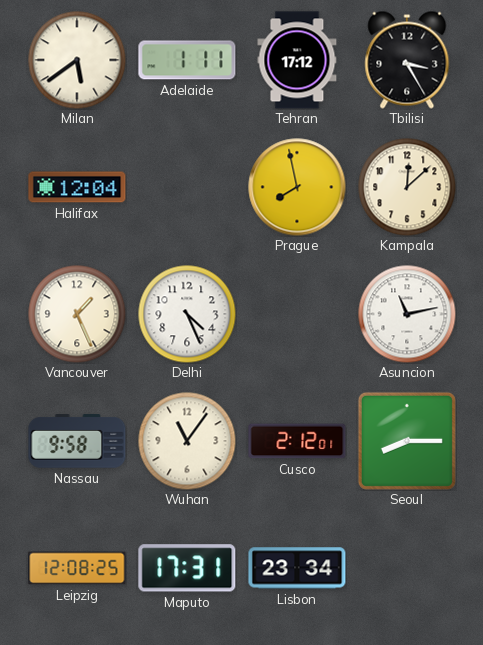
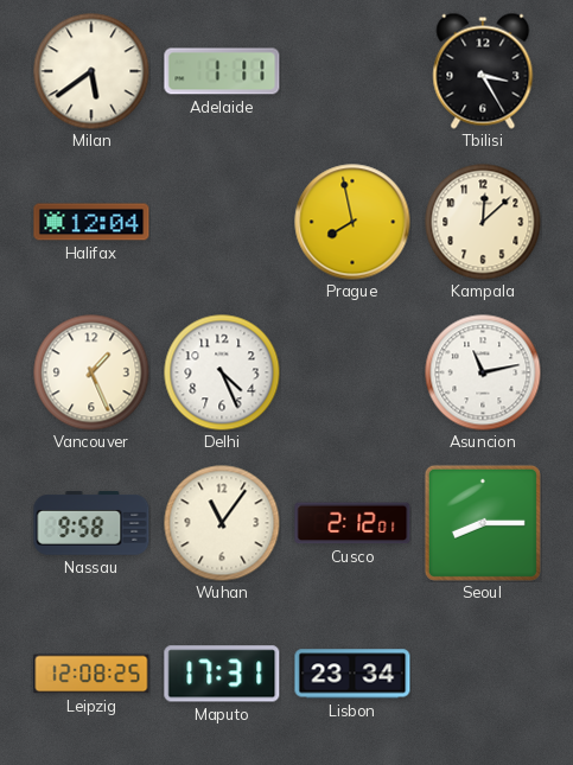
Tehran: 17:12 -> none (297, 60)
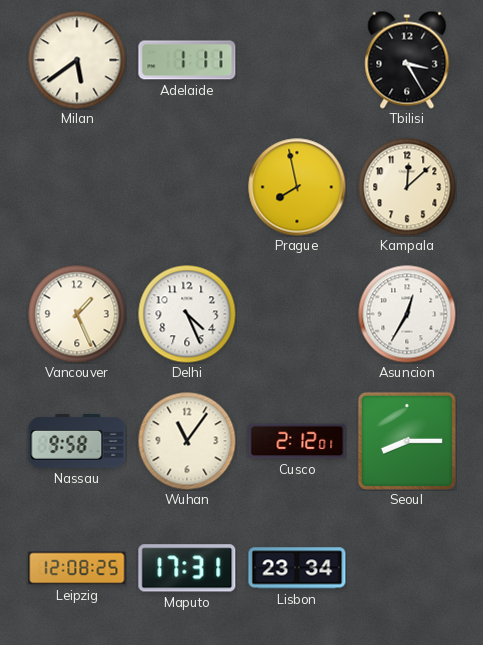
Halifax: 12:04 -> none (91, 222)
Asuncion: 11:13 -> 12:35 (407, 314)
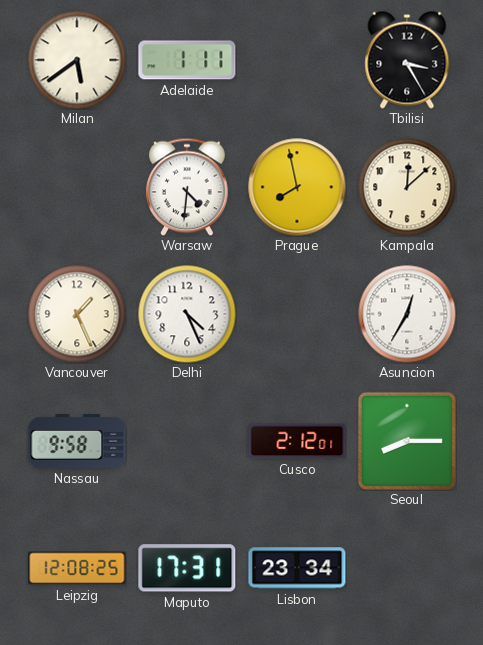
Warsaw: none -> 4:31 (187, 187)
Wuhan: 11:06 -> none (187, 441)
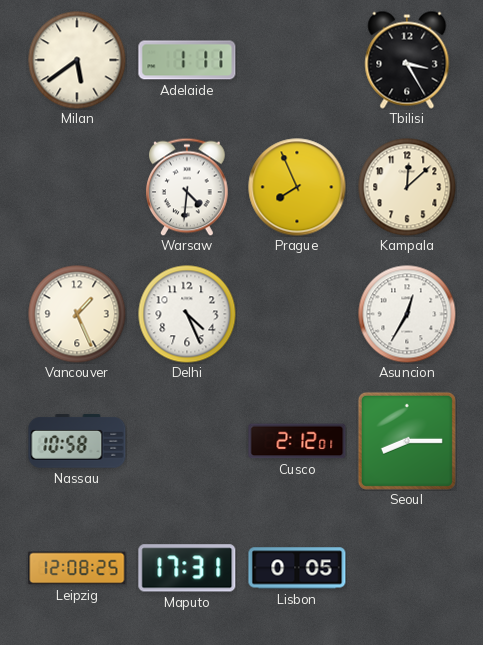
Prague: 7:58 -> 7:56 (297, 187)
Nassau: 9:58 -> 10:58 (77, 441)
Lisbon: 23:34 -> 0:05 (297, 568)
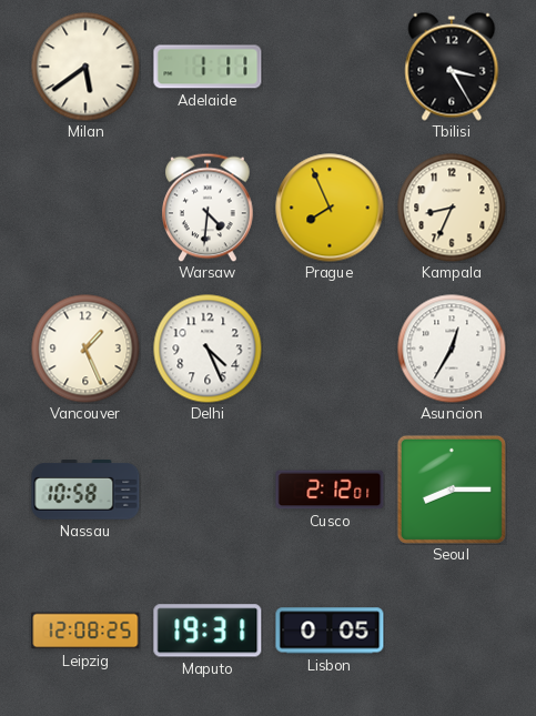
Kampala: 12:08 -> 8:34 (452, 208)
Maputo: 17:31 -> 19:31 (208, 631)
